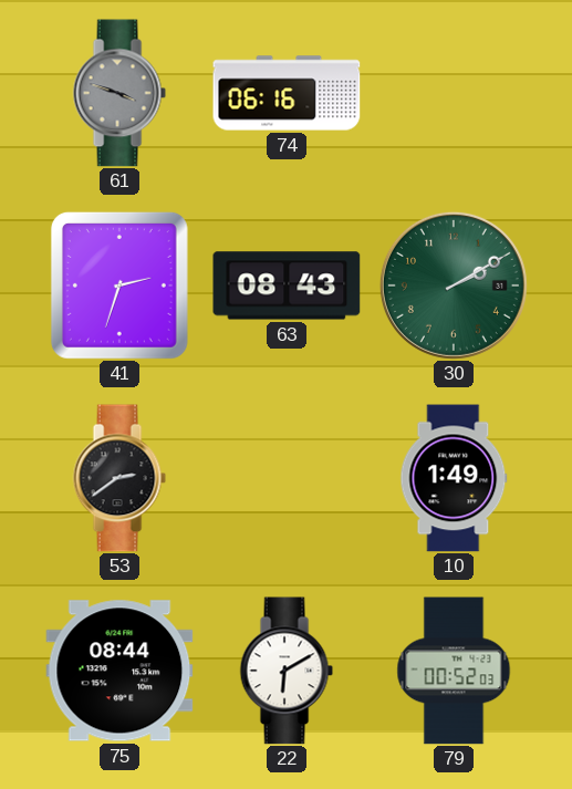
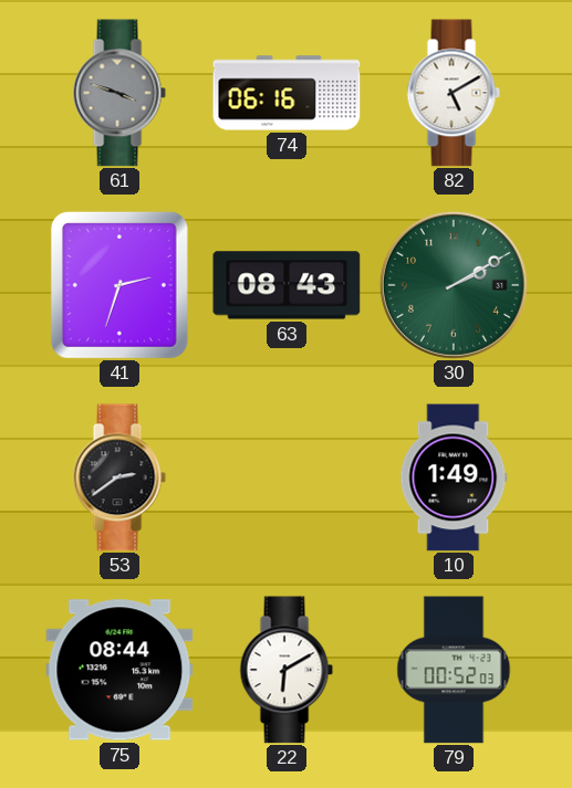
82: none -> 5:10 (454, 93)
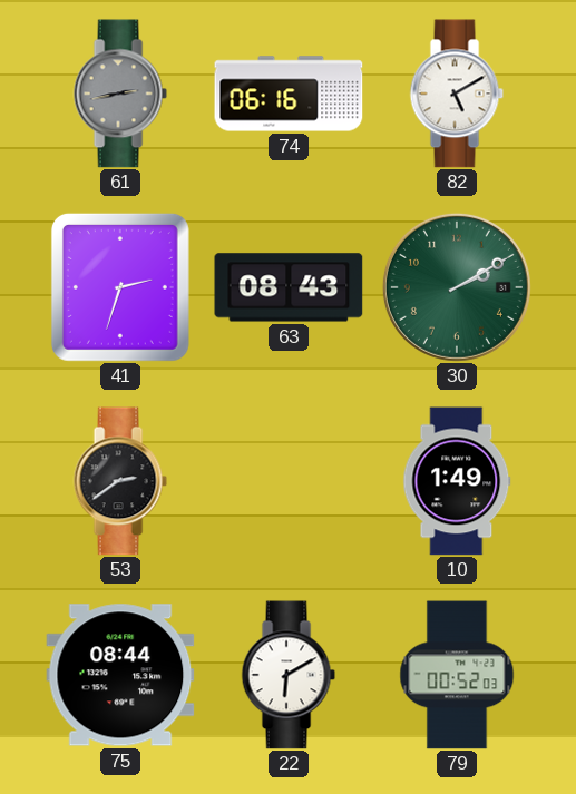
61: 3:48 -> 2:43 (120, 94)
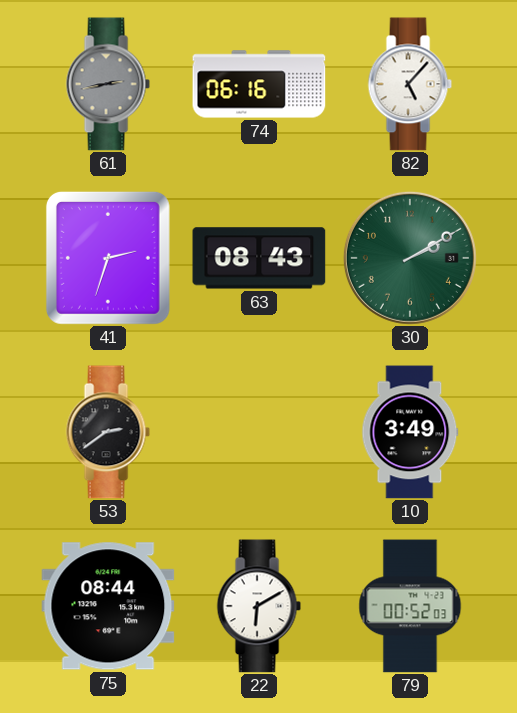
82: 5:10 -> 5:07 (410, 84)
10: 1:49 -> 3:49 (410, 432)
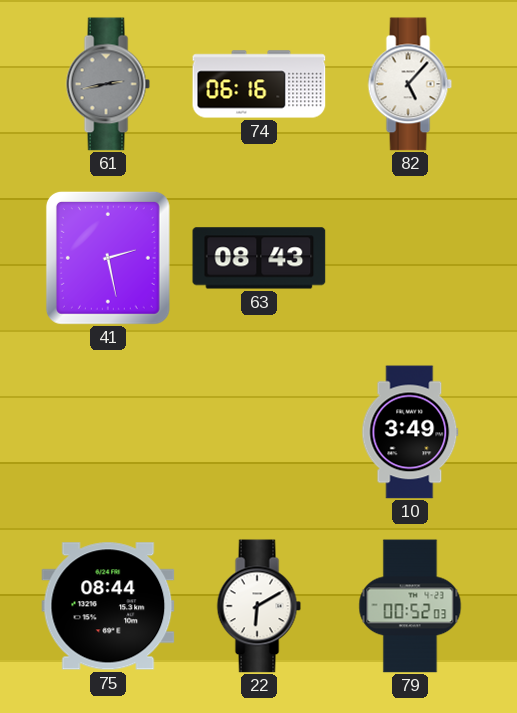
41: 2:33 -> 2:28 (108, 258)
30: 2:10 -> none (410, 258)
53: 2:39 -> none (108, 432)
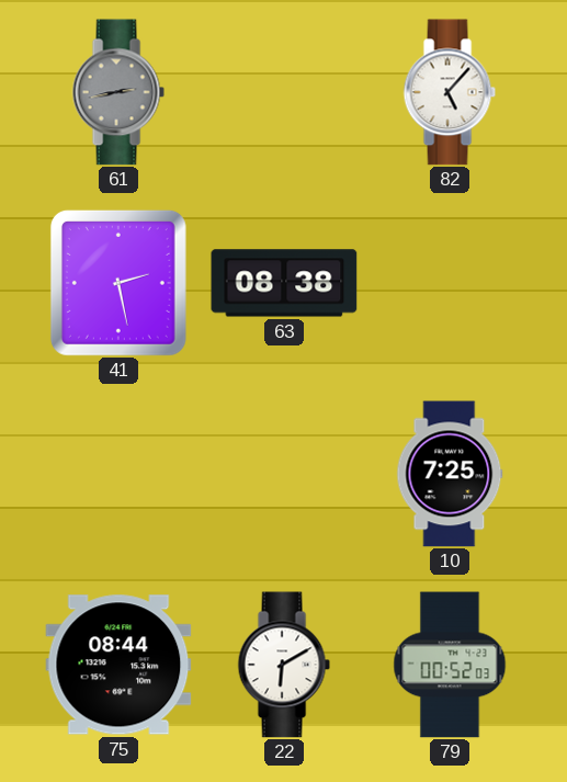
74: 06:16 -> none (259, 84)
63: 08:43 -> 08:38 (284, 283)
10: 3:49 -> 7:25 (450, 474)
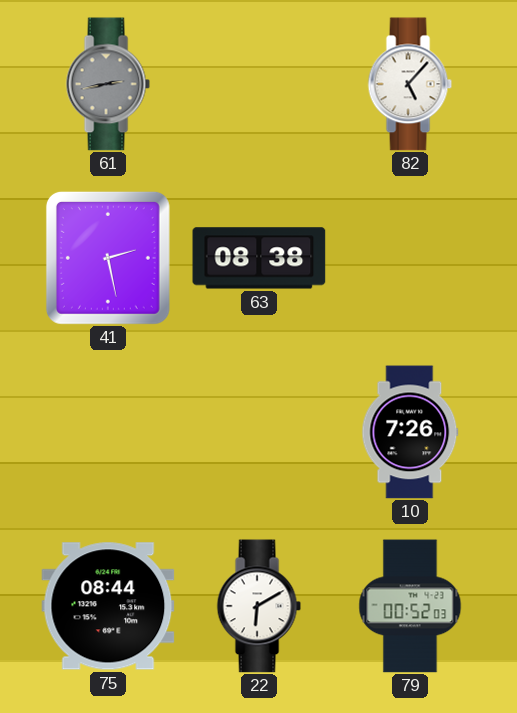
10: 7:25 -> 7:26 (410, 432)
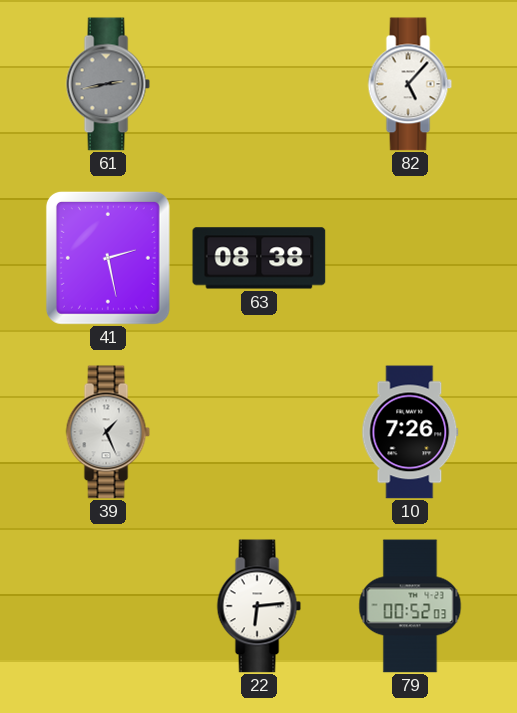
39: none -> 1:26 (108, 432)
75: 08:44 -> none (108, 606)
22: 6:10 -> 6:14 (259, 606)
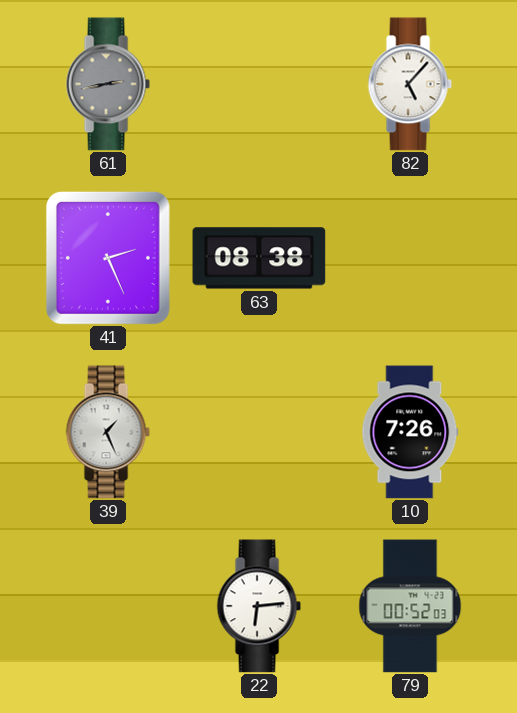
41: 2:28 -> 2:26 (108, 258)
